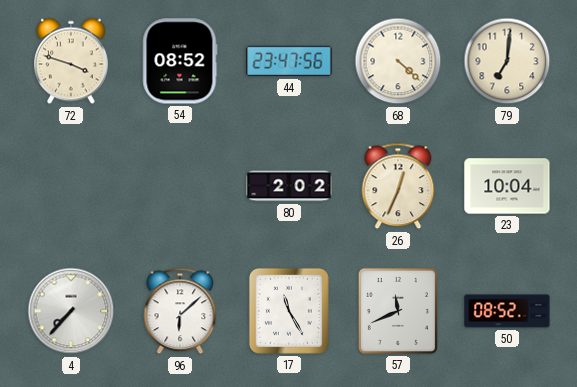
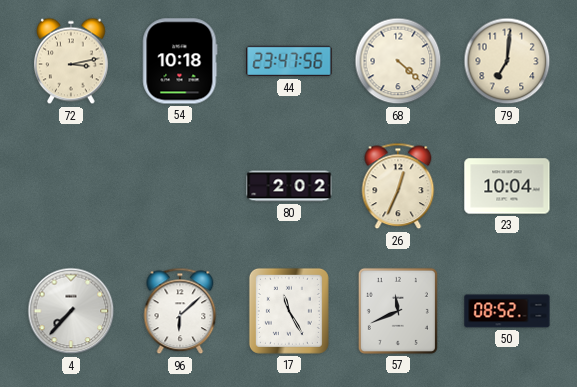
72: 3:48 -> 3:13 (72, 61)
54: 08:52 -> 10:18 (180, 61)
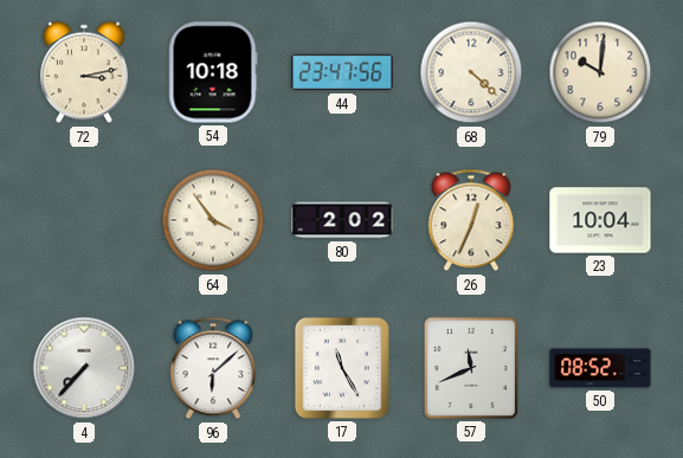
79: 7:01 -> 10:01 (600, 72)
64: none -> 3:54 (213, 220)
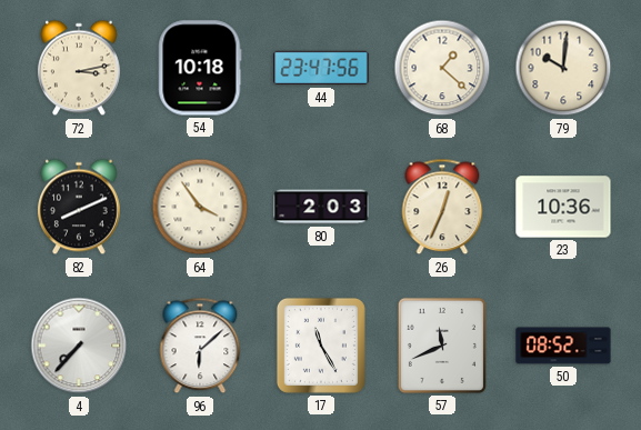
68: 4:22 -> 1:22 (442, 68)
82: none -> 8:11 (80, 207)
80: 2:02 -> 2:03 (321, 207)
23: 10:04 -> 10:36 (563, 207)
